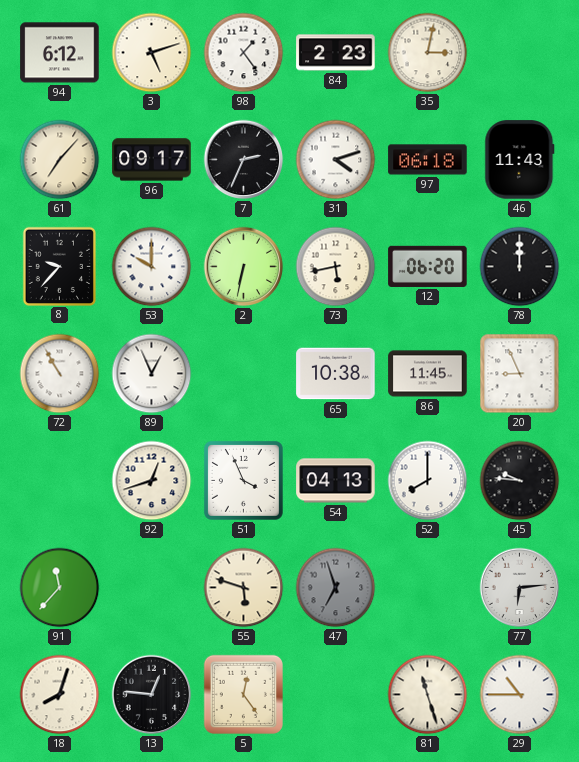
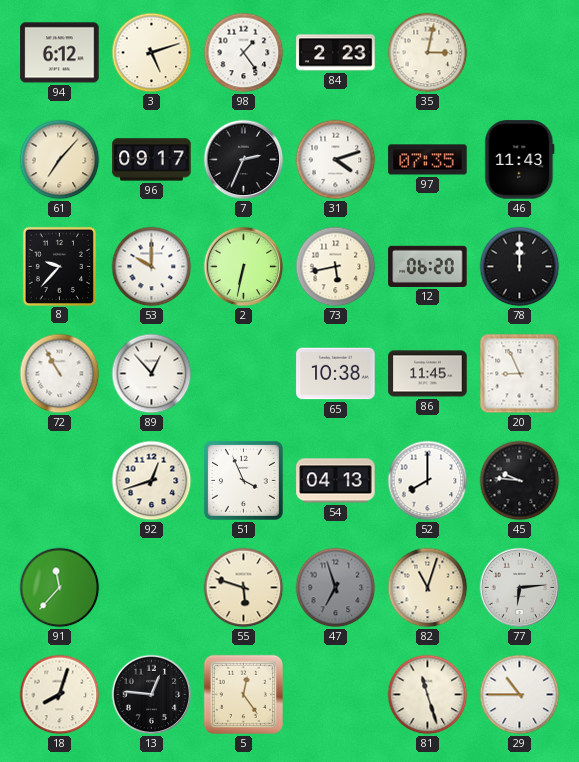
97: 06:18 -> 07:35 (428, 160)
89: 12:56 -> 12:53 (152, 374)
82: none -> 11:03 (428, 588)
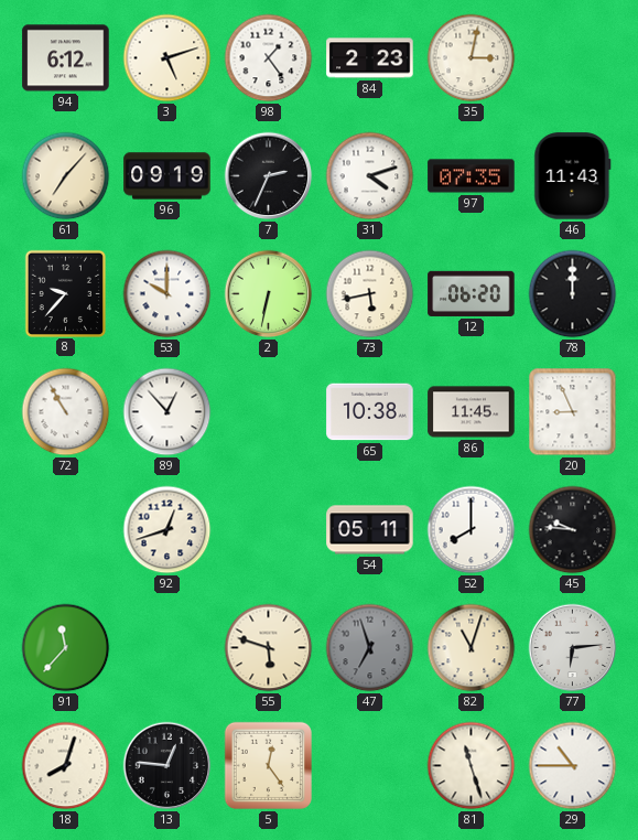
96: 09:17 -> 09:19 (167, 176)
51: 3:56 -> none (243, 480)
54: 04:13 -> 05:11 (370, 530)
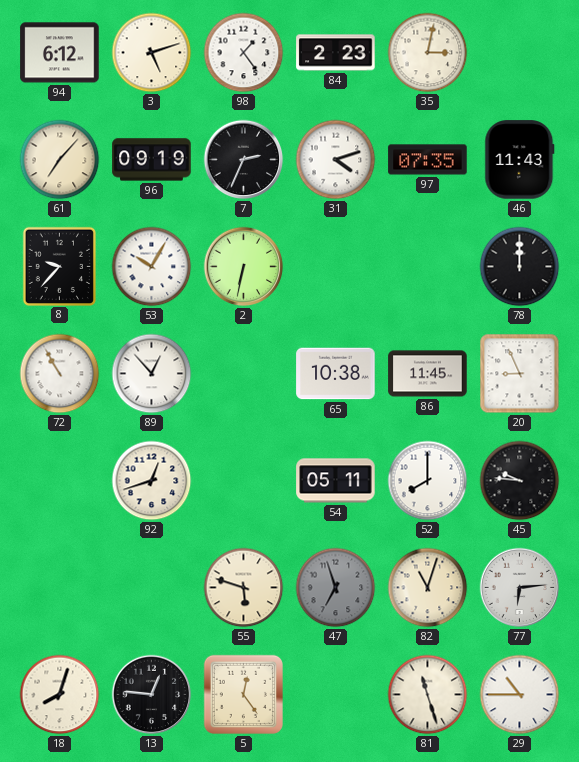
53: 10:00 -> 10:05 (152, 267)
73: 5:43 -> none (370, 294)
12: 06:20 -> none (472, 293)
91: 11:37 -> none (66, 648)
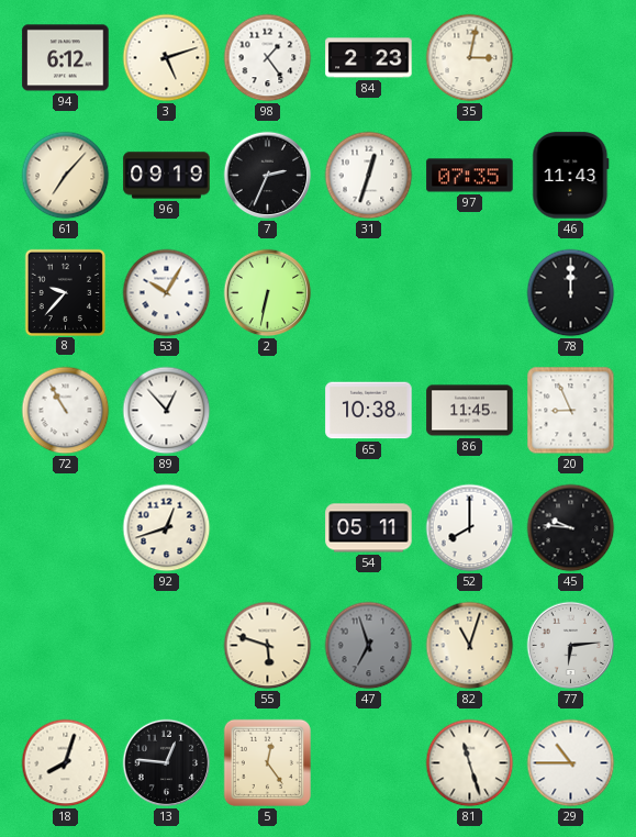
31: 4:12 -> 12:33 (369, 176)
